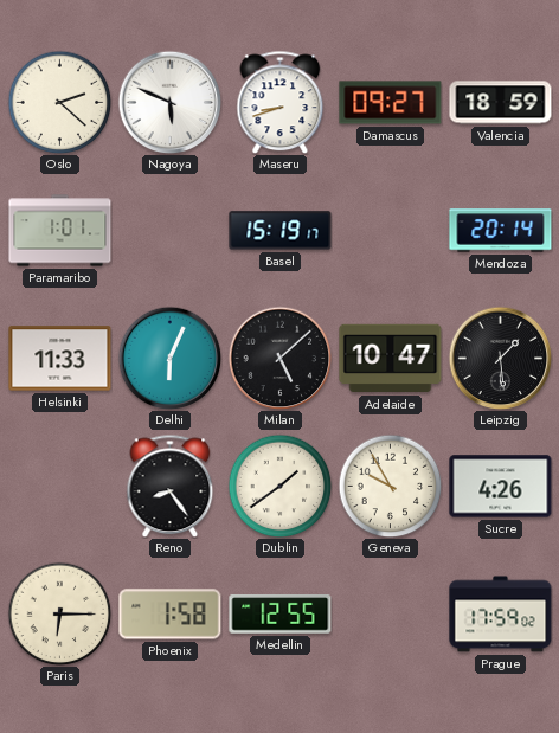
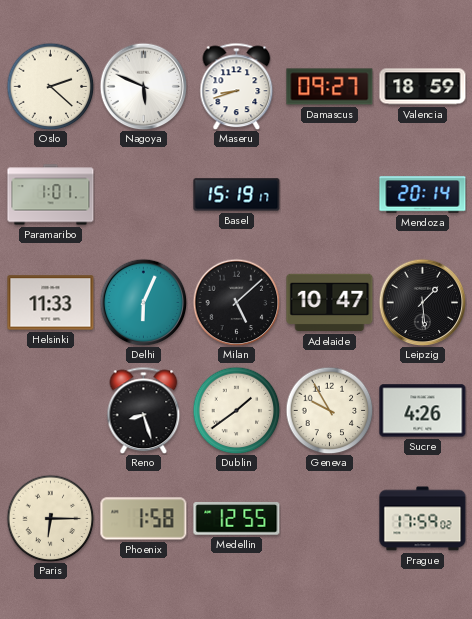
Reno: 8:24 -> 8:27 (144, 410)
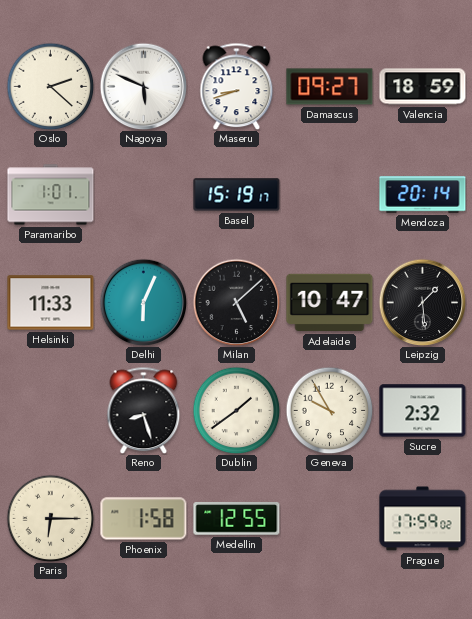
Sucre: 4:26 -> 2:32 (423, 411)
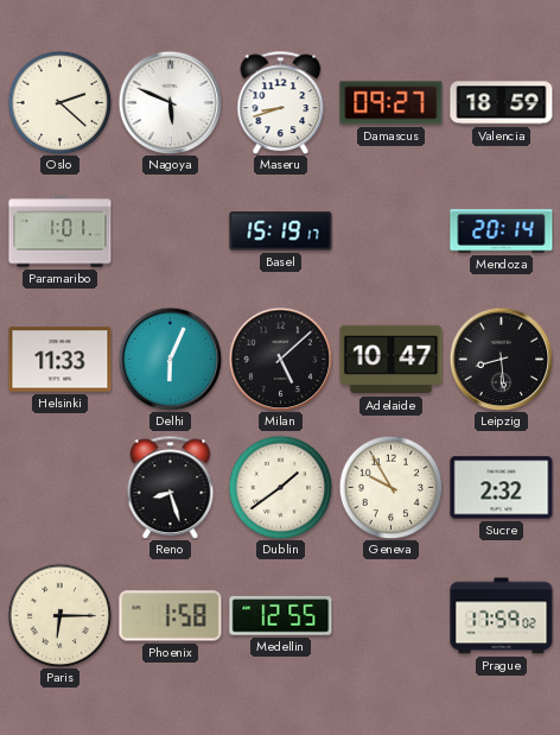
Leipzig: 1:29 -> 8:29 (501, 359)
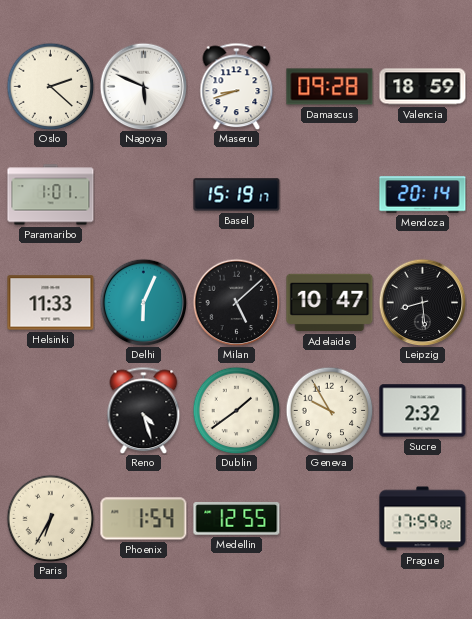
Damascus: 09:27 -> 09:28 (330, 87)
Reno: 8:27 -> 4:27 (144, 410)
Paris: 6:15 -> 6:35 (50, 518)
Phoenix: 1:58 -> 1:54 (144, 519)
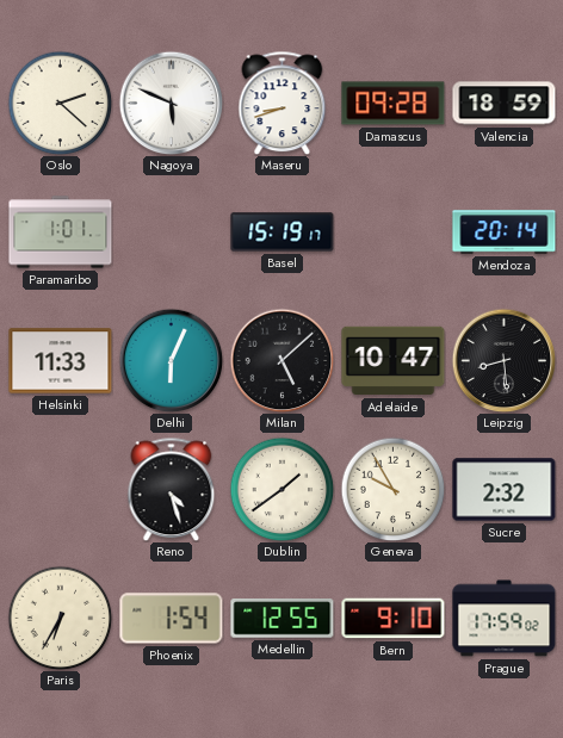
Bern: none -> 9:10 (394, 619)
